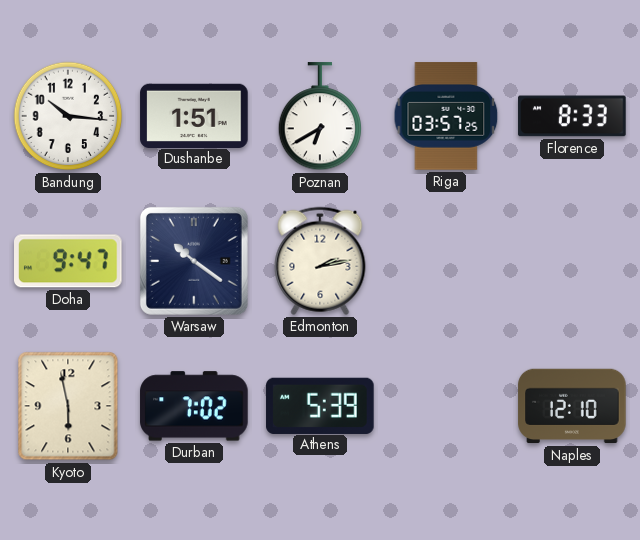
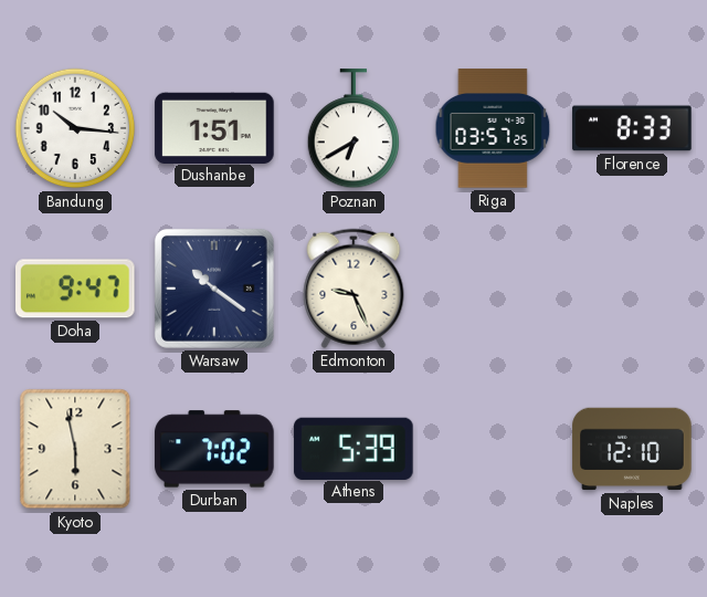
Edmonton: 2:13 -> 9:26 (353, 289)
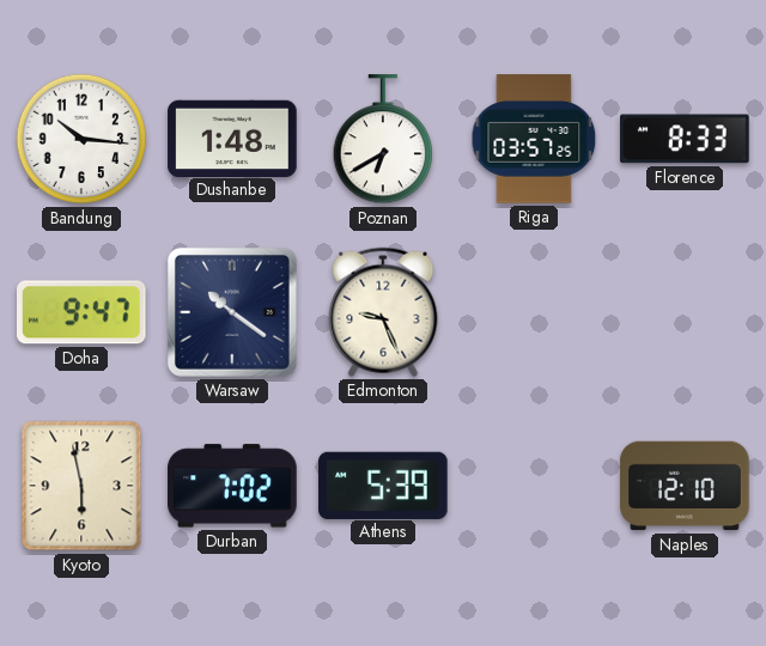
Dushanbe: 1:51 -> 1:48 (232, 138)
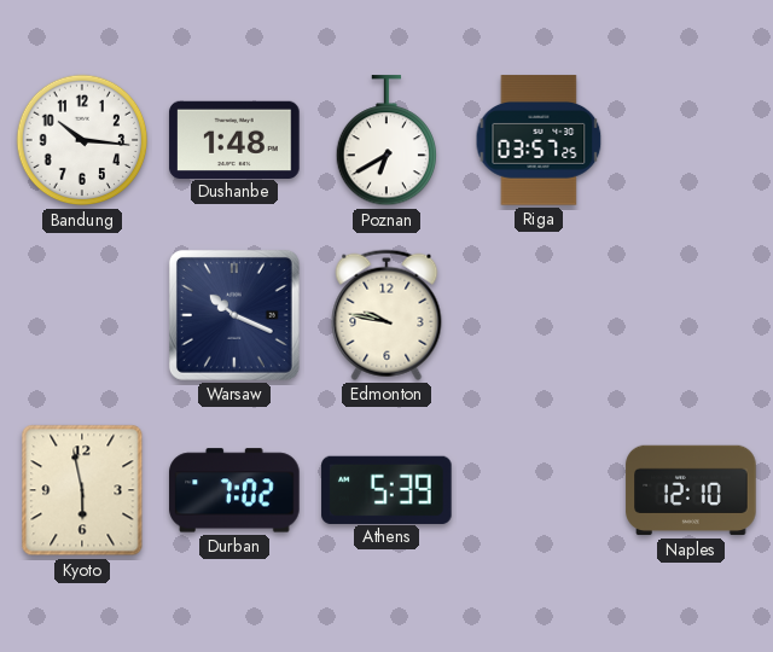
Florence: 8:33 -> none (685, 139)
Doha: 9:47 -> none (83, 312)
Warsaw: 10:21 -> 10:19 (234, 315)
Edmonton: 9:26 -> 9:47 (386, 315)
